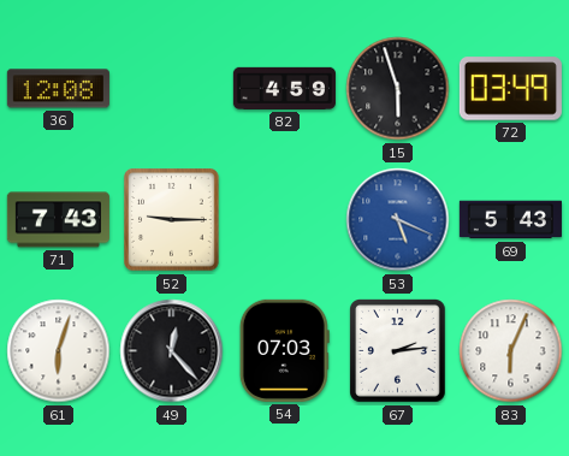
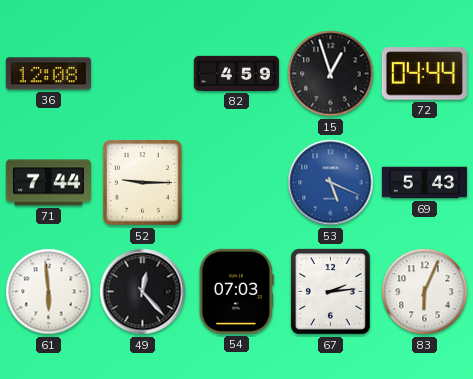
15: 5:57 -> 12:57 (331, 74)
72: 03:49 -> 04:44 (424, 74)
71: 7:43 -> 7:44 (48, 183)
61: 6:03 -> 5:59 (49, 292)
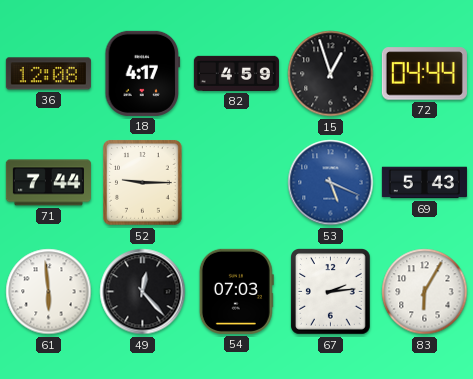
18: none -> 4:17 (143, 73)
83: 6:04 -> 6:05 (425, 292)
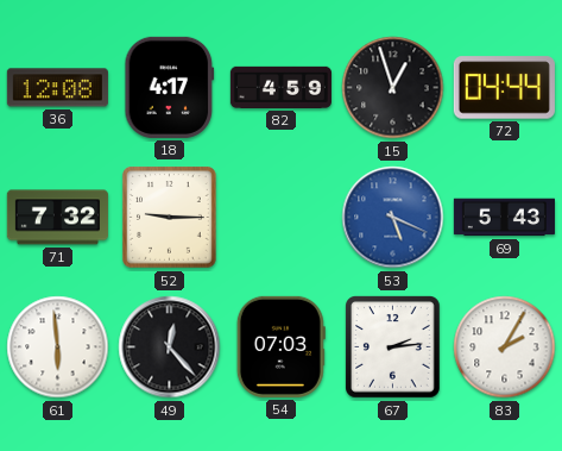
71: 7:44 -> 7:32 (57, 218)
83: 6:05 -> 2:05 (505, 347)
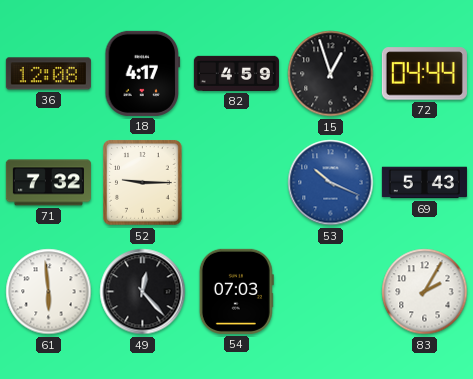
53: 5:19 -> 10:19 (331, 183)
67: 2:14 -> none (393, 347)
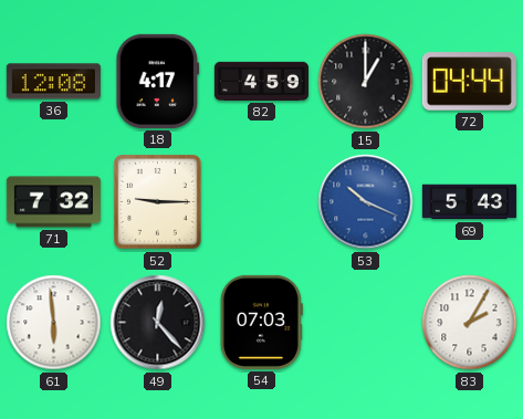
15: 12:57 -> 1:00 (366, 82)
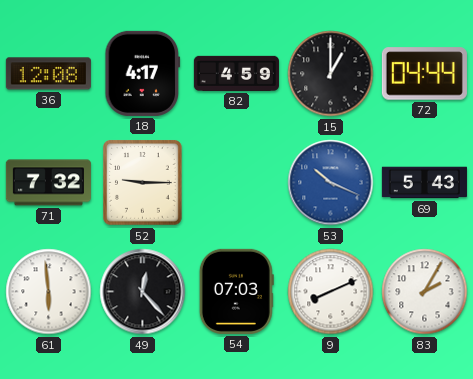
9: none -> 8:11 (331, 292)
